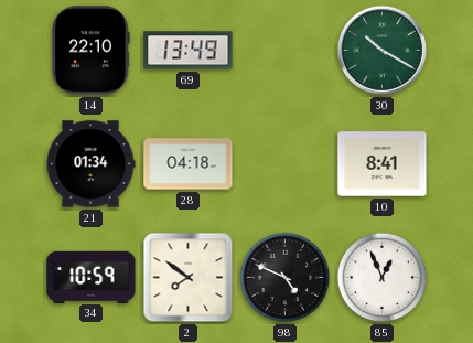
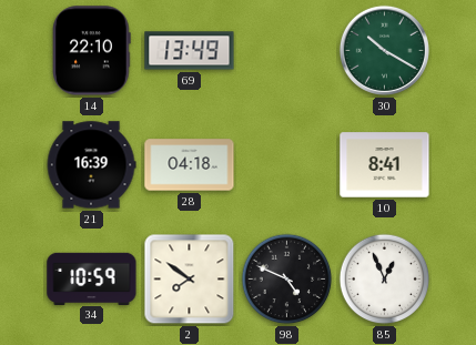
21: 01:34 -> 16:39 (91, 165)
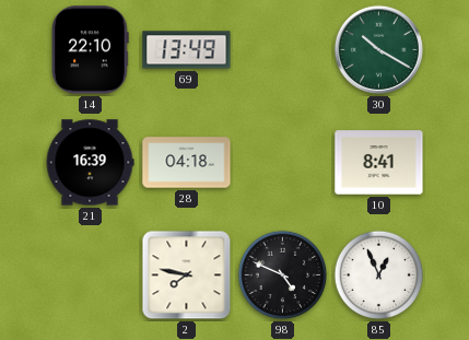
34: 10:59 -> none (92, 278)
2: 7:51 -> 7:47 (187, 275)
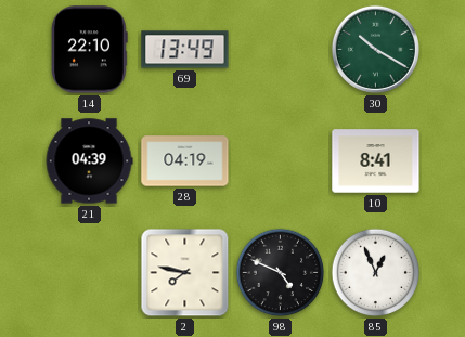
21: 16:39 -> 04:39 (89, 161)
28: 04:18 -> 04:19 (185, 161)
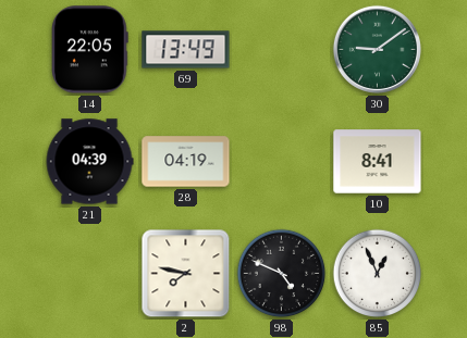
14: 22:10 -> 22:05 (90, 50)
30: 10:20 -> 9:09 (377, 49)
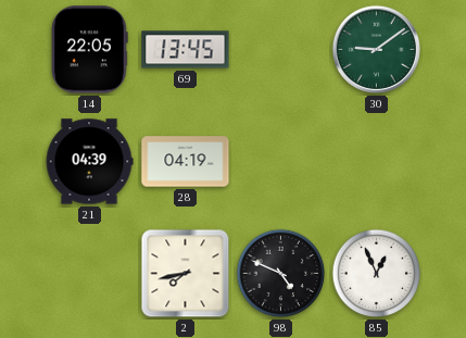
69: 13:49 -> 13:45 (186, 50)
10: 8:41 -> none (378, 162)
2: 7:47 -> 7:43 (186, 274)
